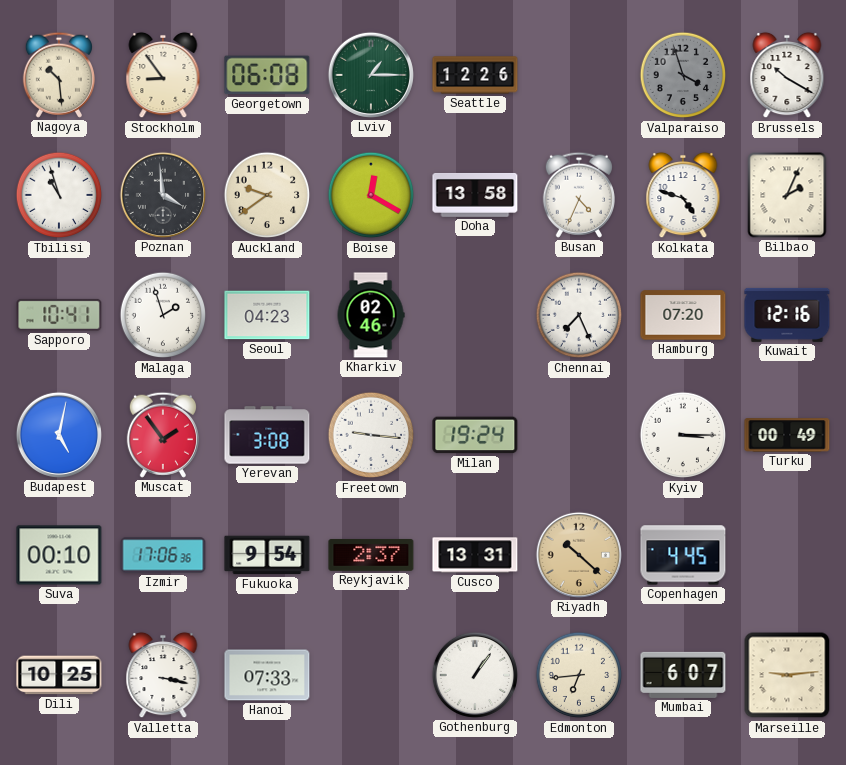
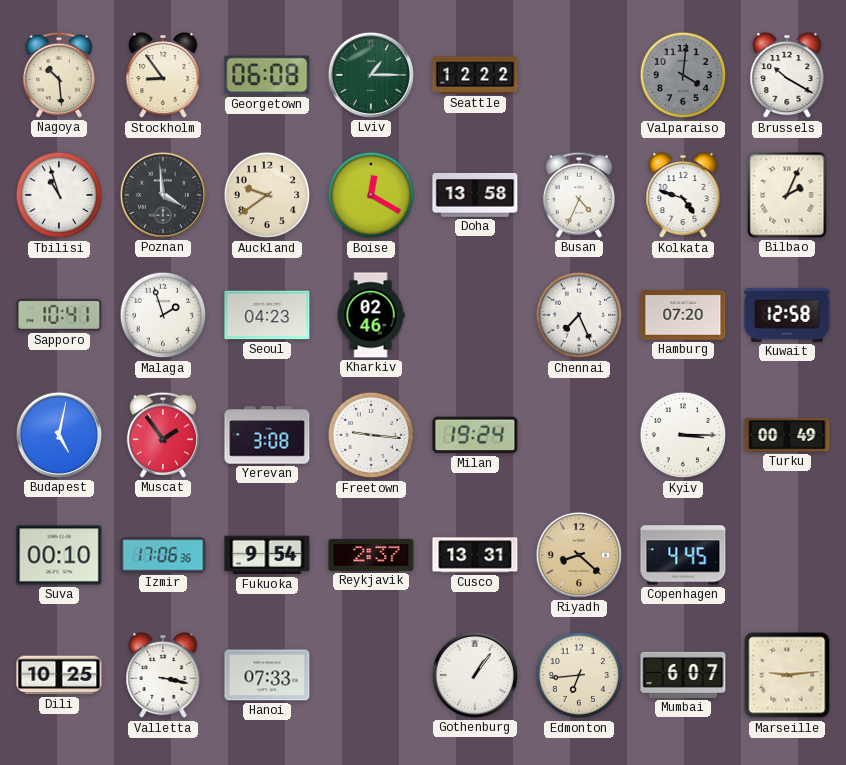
Seattle: 12:26 -> 12:22 (475, 75)
Valparaiso: 3:57 -> 4:01 (683, 75)
Kuwait: 12:16 -> 12:58 (787, 315)
Riyadh: 10:22 -> 8:22 (578, 555)
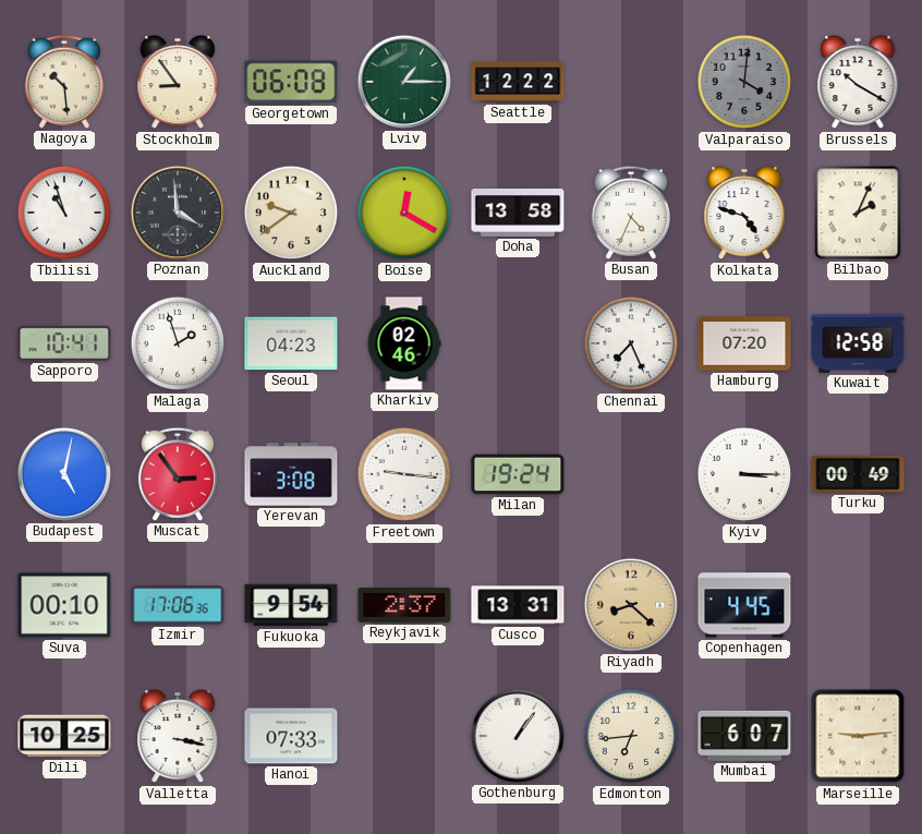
Muscat: 1:54 -> 2:54 (178, 474)
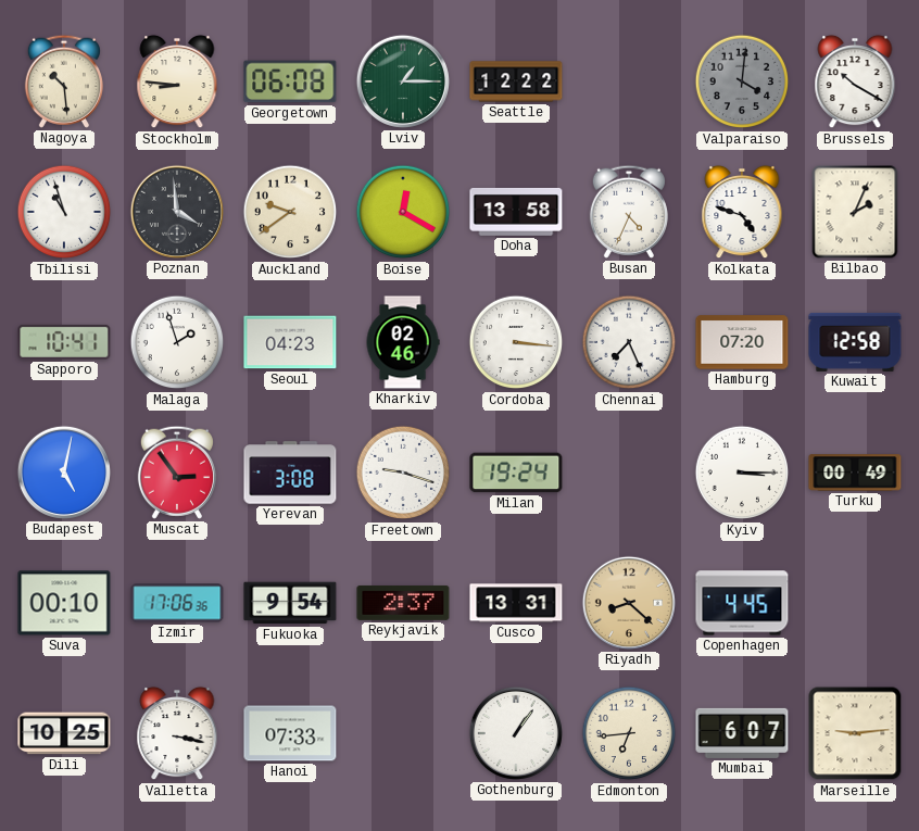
Stockholm: 8:54 -> 8:46 (177, 81)
Cordoba: none -> 3:16 (516, 342)
Freetown: 9:16 -> 9:18 (403, 473)
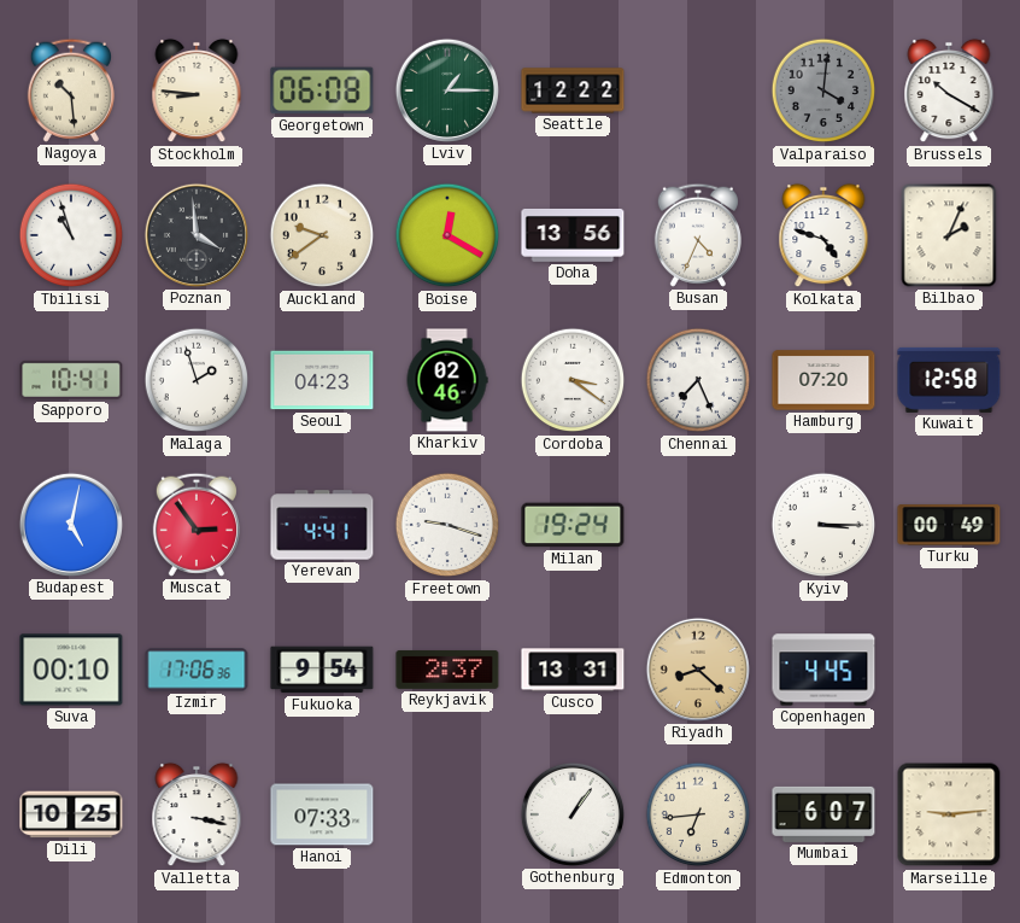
Doha: 13:58 -> 13:56 (573, 235)
Cordoba: 3:16 -> 3:21 (573, 380)
Yerevan: 3:08 -> 4:41 (322, 525)
